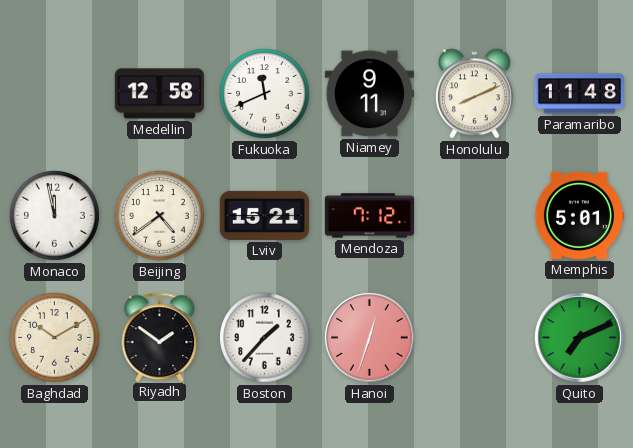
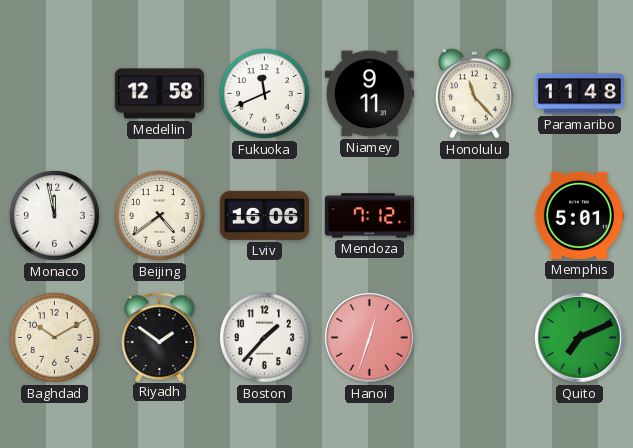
Honolulu: 8:11 -> 11:23 (474, 94)
Lviv: 15:21 -> 16:06 (264, 215)
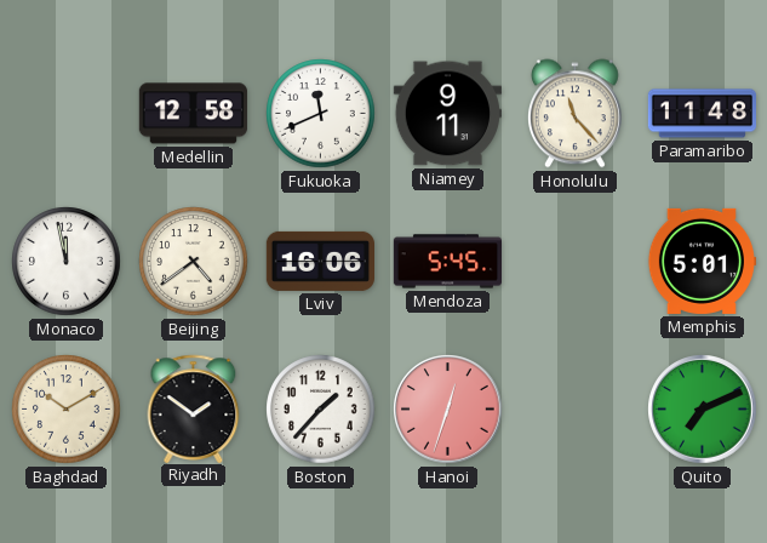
Mendoza: 7:12 -> 5:45 (447, 262)
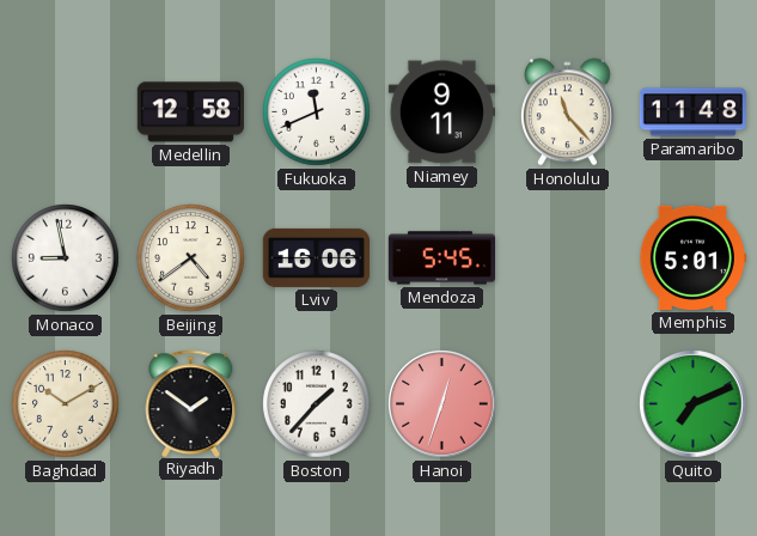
Monaco: 11:58 -> 8:58 (66, 258)
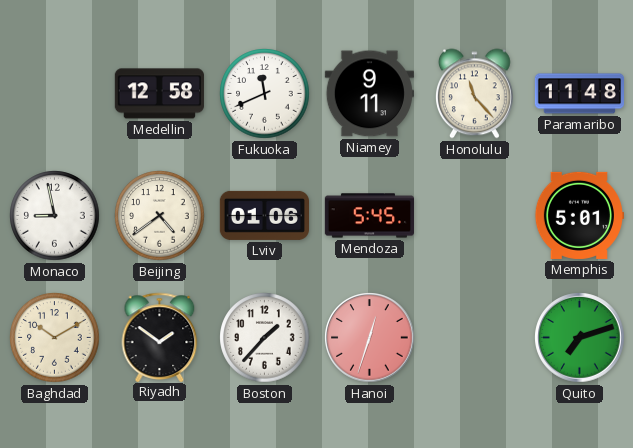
Lviv: 16:06 -> 01:06 (264, 215)
Quito: 7:11 -> 7:12 (580, 338)
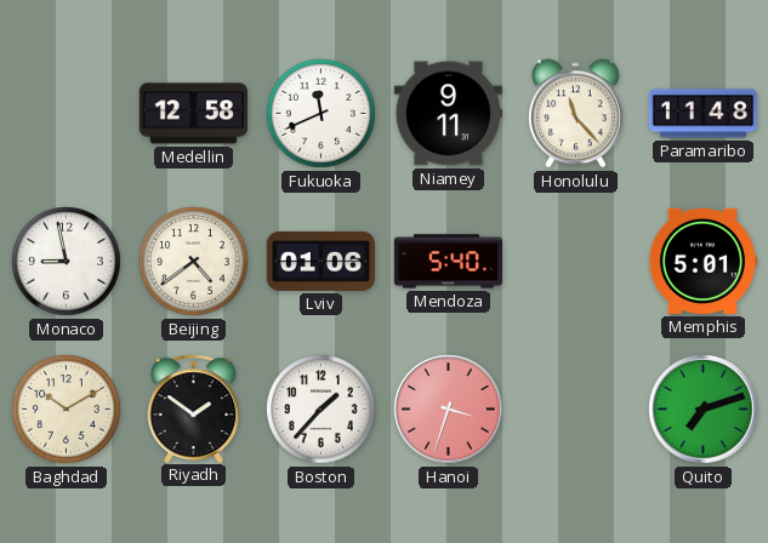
Mendoza: 5:45 -> 5:40 (448, 262)
Hanoi: 12:33 -> 3:33 (449, 410)
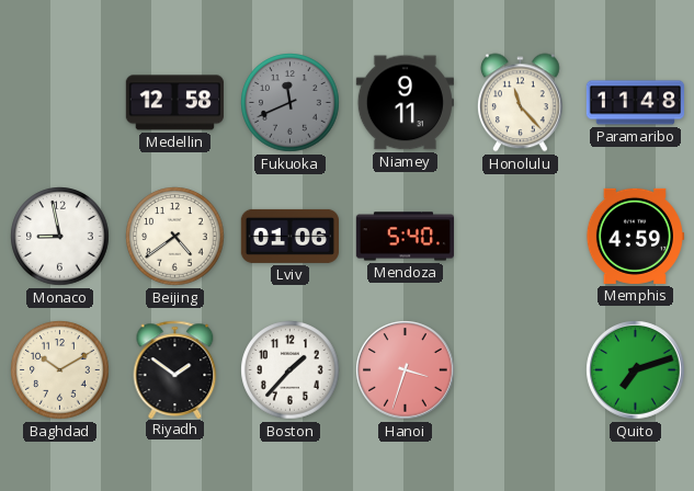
Fukuoka dial: white -> grey (291, 103)
Memphis: 5:01 -> 4:59 (634, 236)
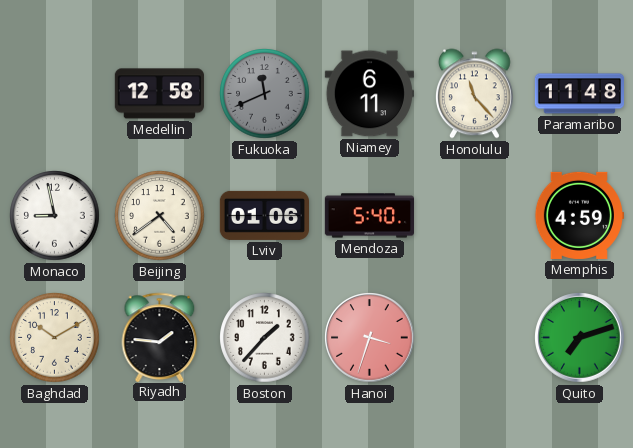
Niamey: 9:11 -> 6:11 (369, 94)
Riyadh: 1:51 -> 1:46 (160, 337)
